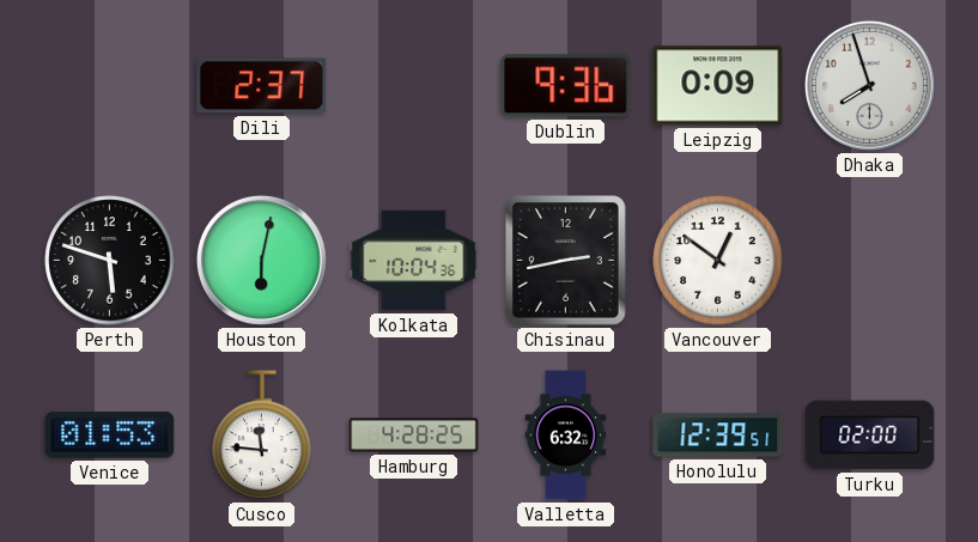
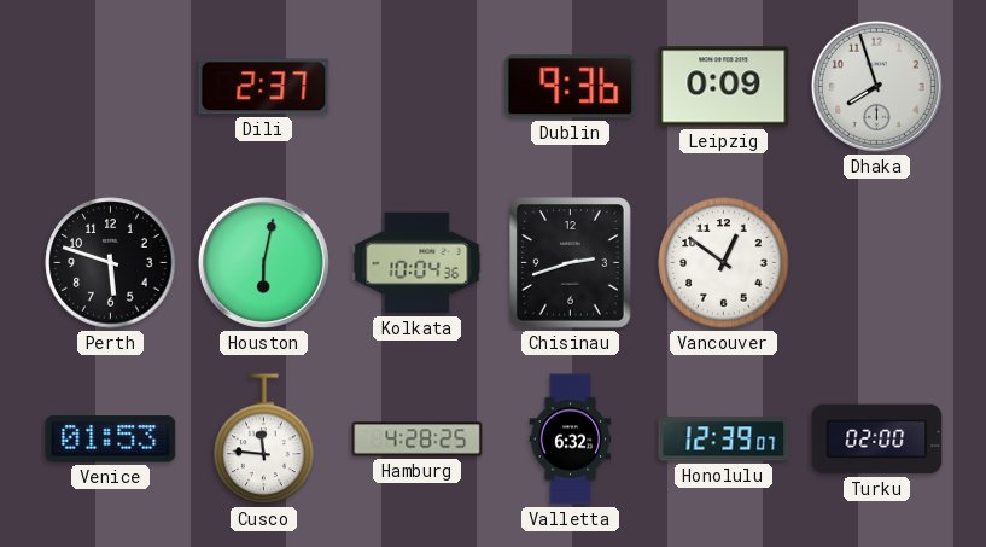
Chisinau: 2:43 -> 2:42 (571, 263)
Honolulu: 12:39:51 -> 12:39:07 (724, 440)
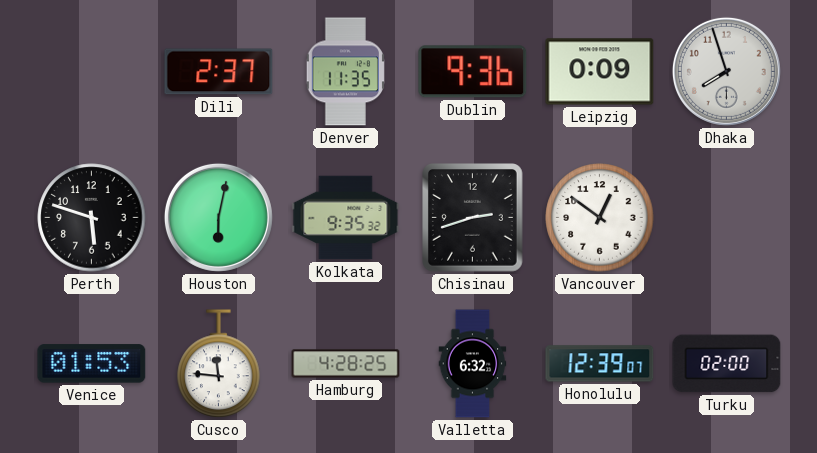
Denver: none -> 11:35 (345, 72)
Kolkata: 10:04 -> 9:35 (346, 218)
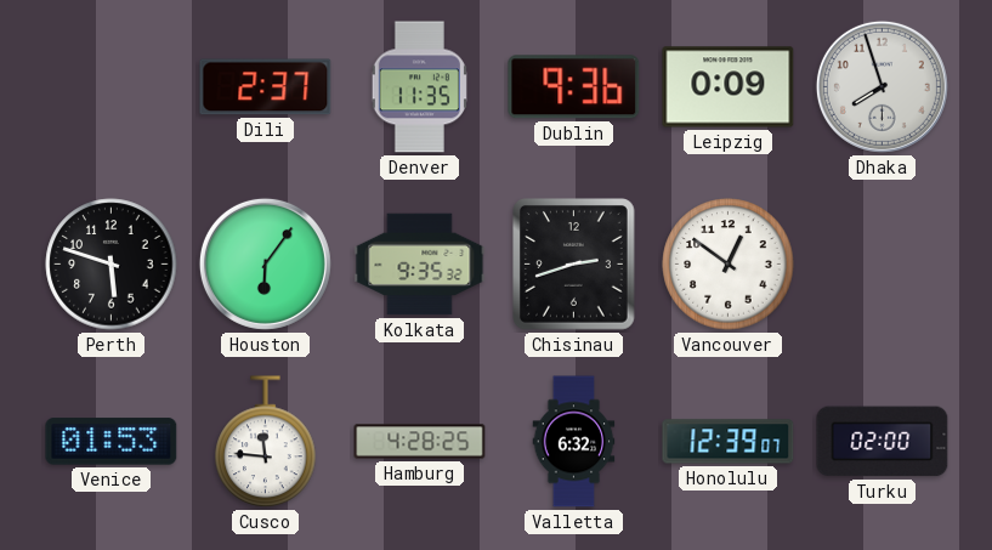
Houston: 6:02 -> 6:06 (265, 263)
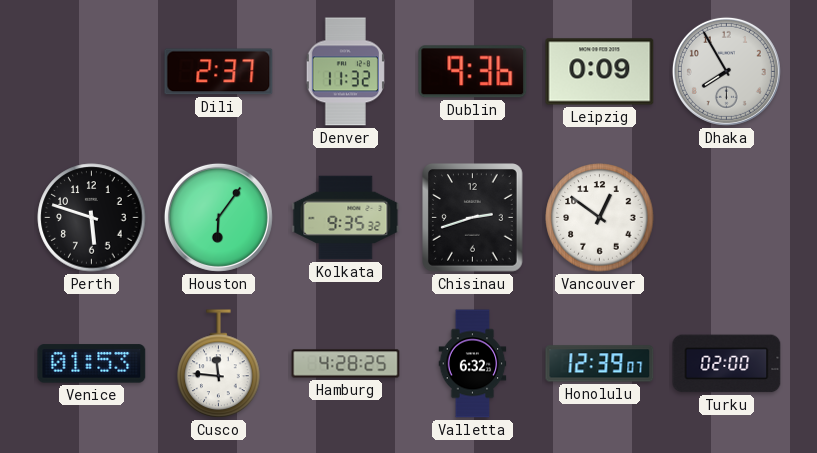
Denver: 11:35 -> 11:32 (345, 72)
Dhaka: 7:57 -> 7:55 (726, 71)
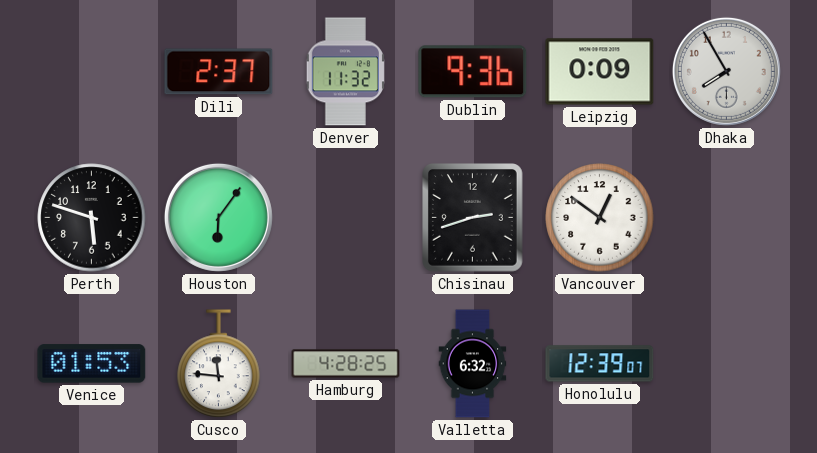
Kolkata: 9:35 -> none (346, 218)
Turku: 02:00 -> none (727, 364)
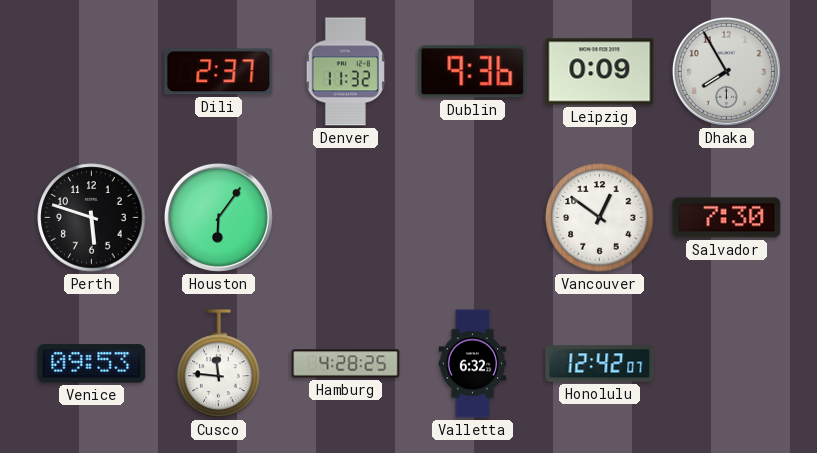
Chisinau: 2:42 -> none (473, 218)
Salvador: none -> 7:30 (727, 218)
Venice: 01:53 -> 09:53 (92, 364)
Honolulu: 12:39 -> 12:42 (600, 364)
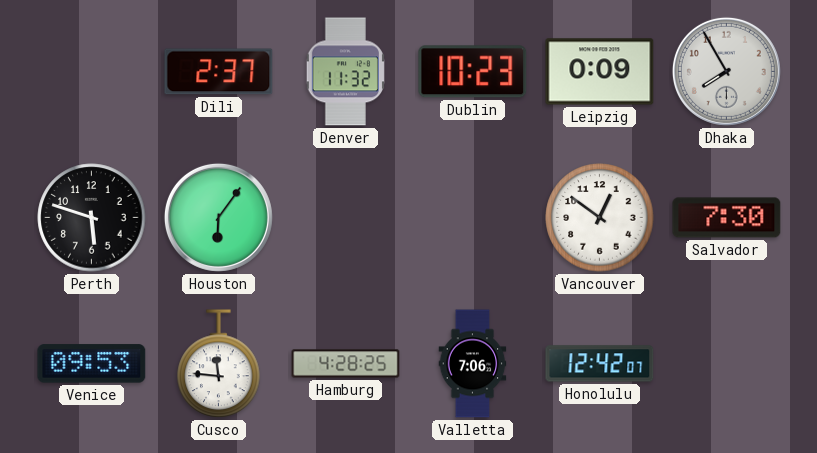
Dublin: 9:36 -> 10:23 (473, 72)
Valletta: 6:32 -> 7:06 (473, 364)
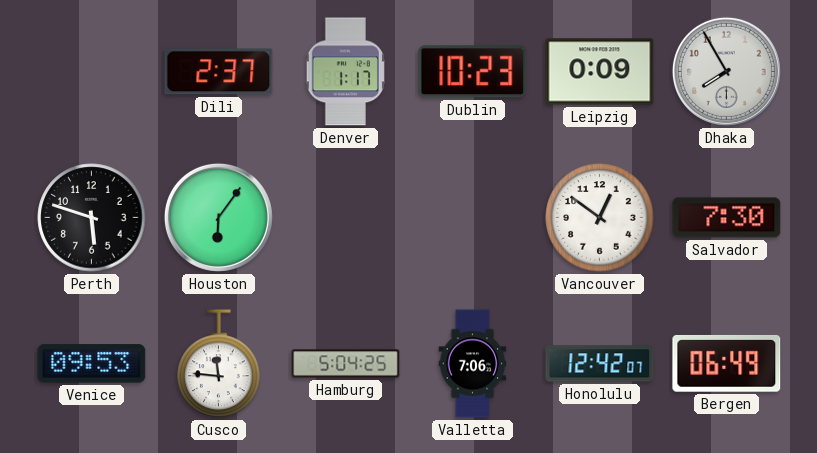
Denver: 11:32 -> 1:17 (345, 72)
Hamburg: 4:28 -> 5:04 (346, 364)
Bergen: none -> 06:49 (727, 363)
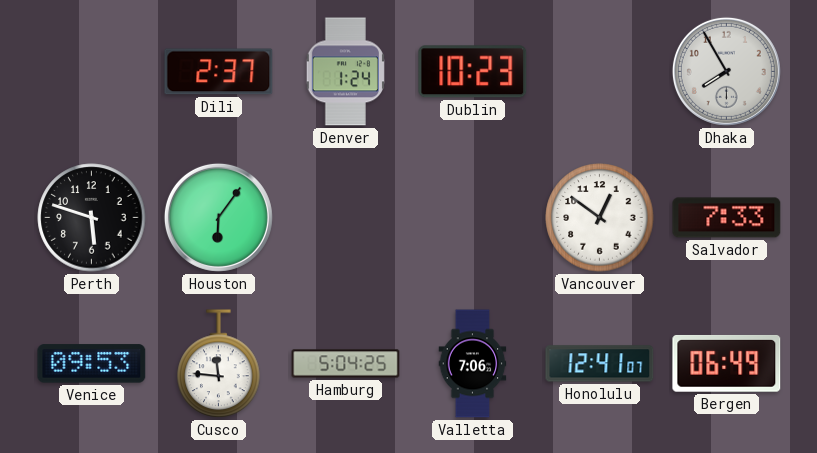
Denver: 1:17 -> 1:24 (345, 72)
Leipzig: 0:09 -> none (600, 72)
Salvador: 7:30 -> 7:33 (727, 218)
Honolulu: 12:42 -> 12:41 (600, 364)
